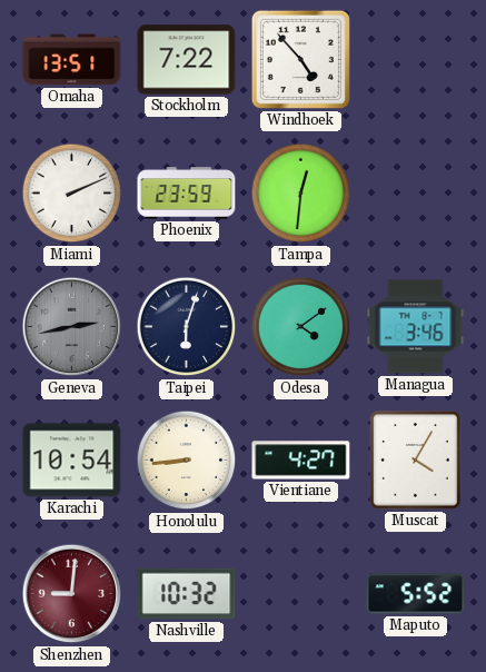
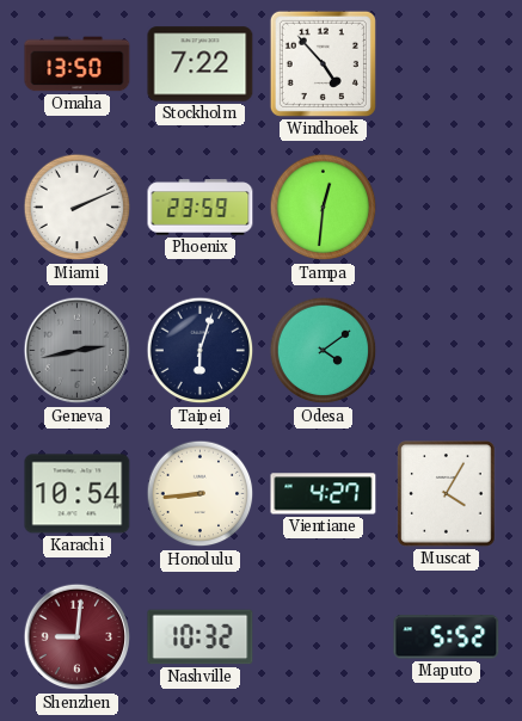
Omaha: 13:51 -> 13:50 (78, 64)
Managua: 3:46 -> none (416, 327)
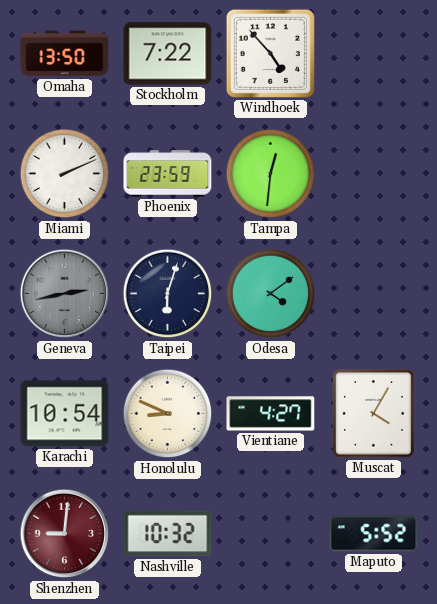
Honolulu: 8:44 -> 8:49 (168, 414)
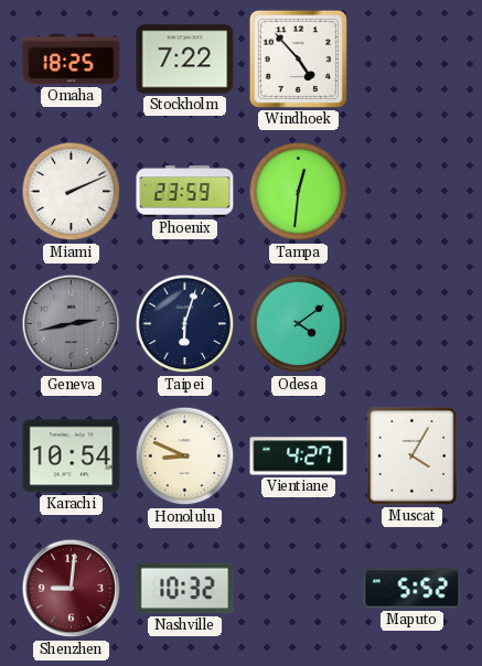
Omaha: 13:50 -> 18:25 (72, 60)
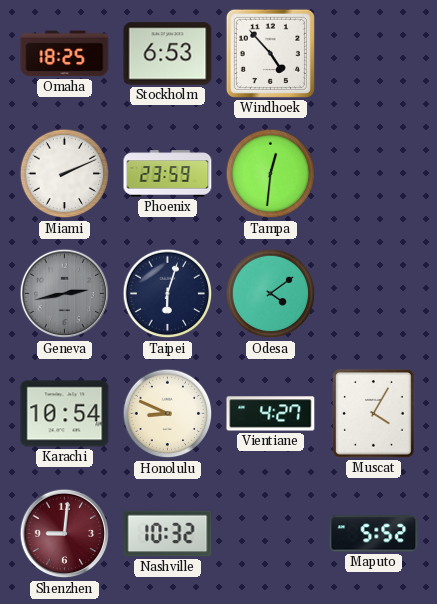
Stockholm: 7:22 -> 6:53 (168, 54)
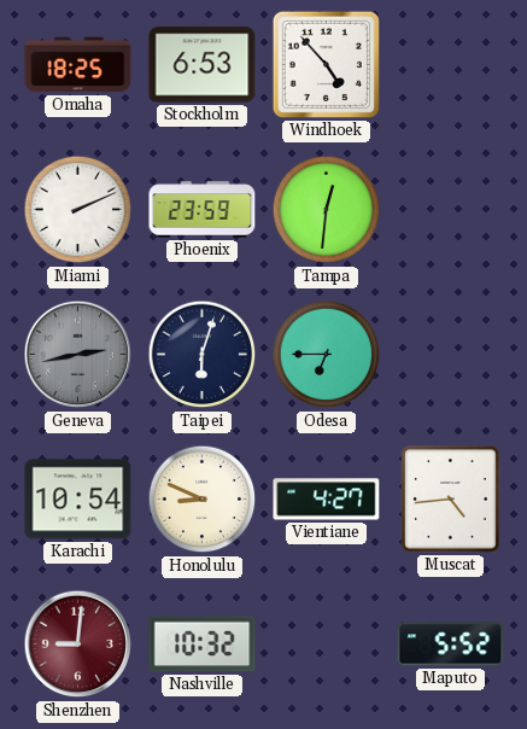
Odesa: 4:09 -> 6:45 (327, 355)
Muscat: 4:05 -> 4:44 (451, 500)
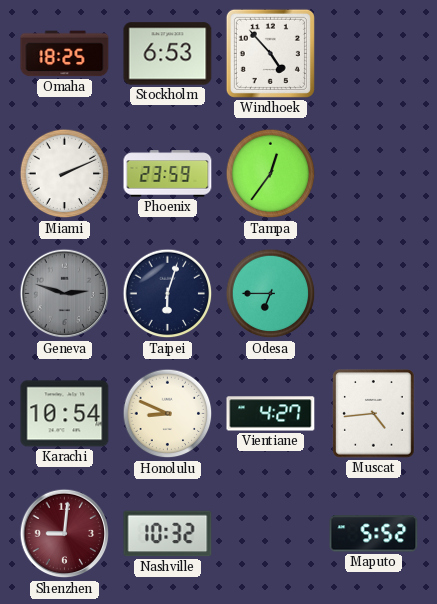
Tampa: 12:31 -> 12:36 (271, 174)
Geneva: 2:43 -> 2:48 (65, 294)
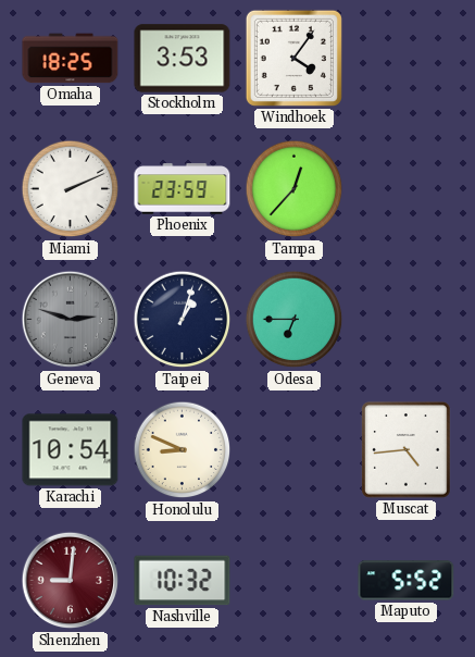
Stockholm: 6:53 -> 3:53 (183, 59)
Windhoek: 4:53 -> 4:06 (293, 58)
Tampa: 12:36 -> 12:37 (295, 189)
Taipei: 6:03 -> 1:03 (183, 320)
Vientiane: 4:27 -> none (271, 414)
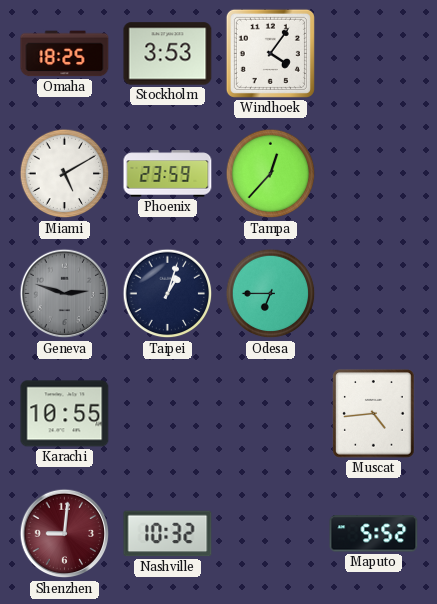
Miami: 2:11 -> 5:10 (65, 174)
Karachi: 10:54 -> 10:55 (65, 414)
Honolulu: 8:49 -> none (183, 450)
